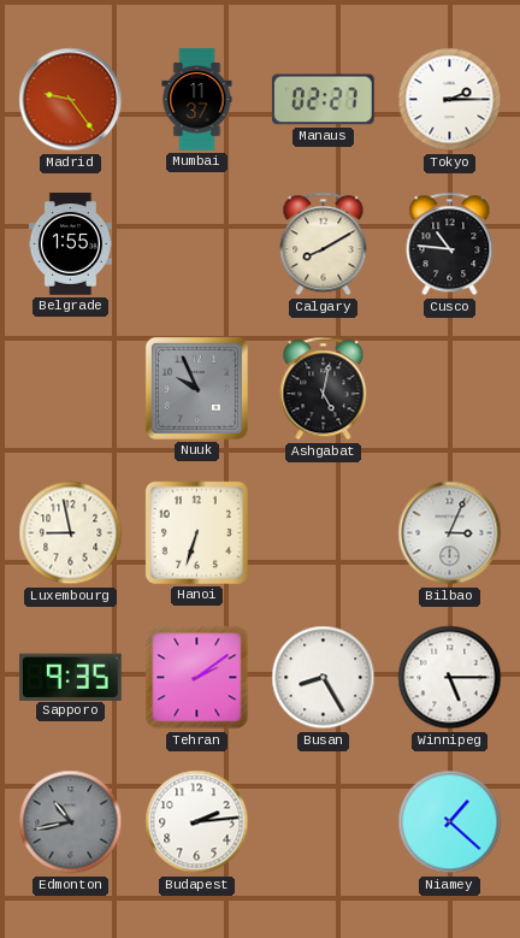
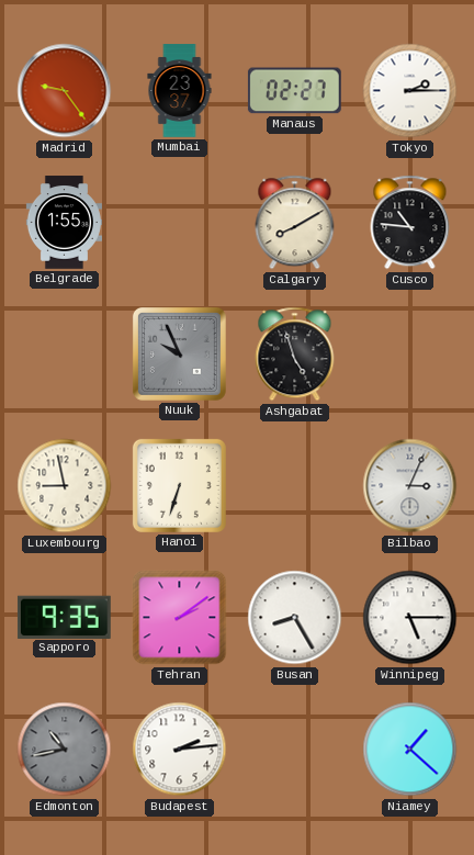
Mumbai: 11:37 -> 23:37 (180, 91)
Ashgabat: 5:02 -> 4:57 (295, 355)
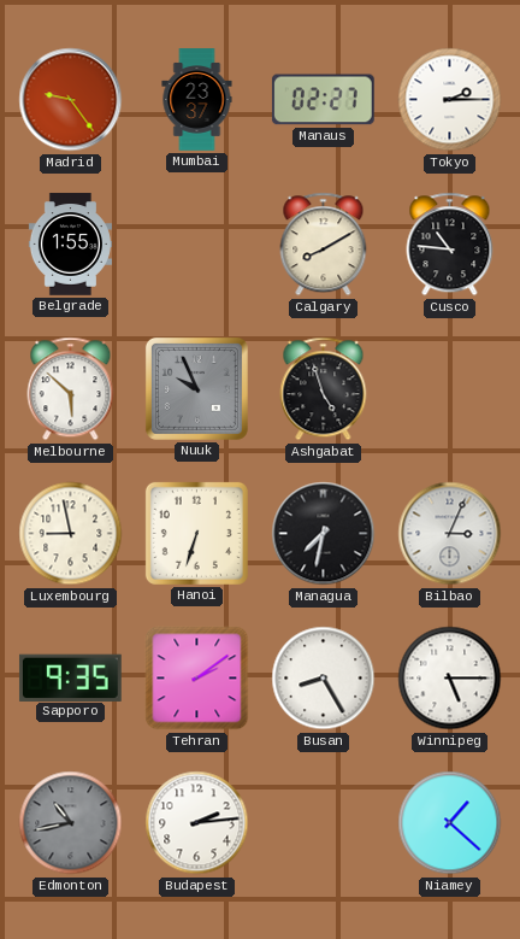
Melbourne: none -> 5:52 (71, 389)
Managua: none -> 7:32 (324, 534)
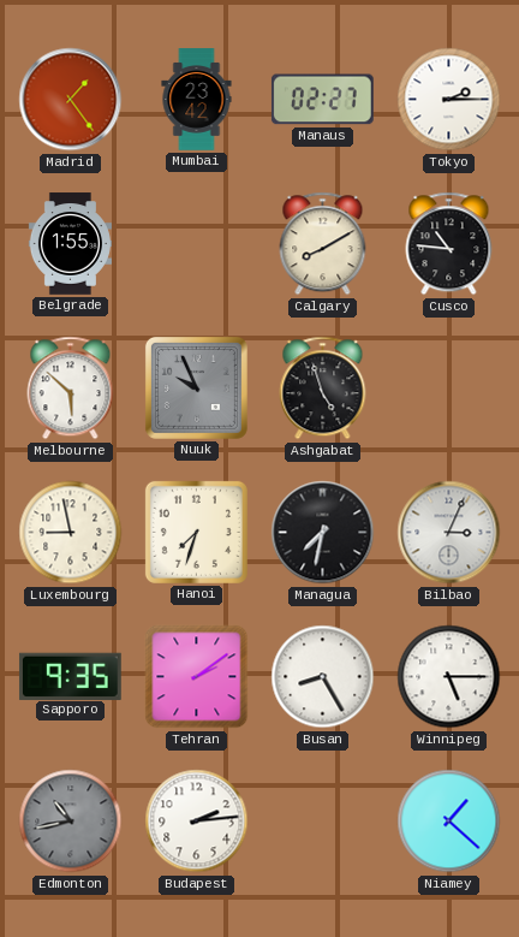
Madrid: 9:24 -> 1:24 (71, 100)
Mumbai: 23:37 -> 23:42 (197, 100)
Hanoi: 6:33 -> 7:33 (196, 532)
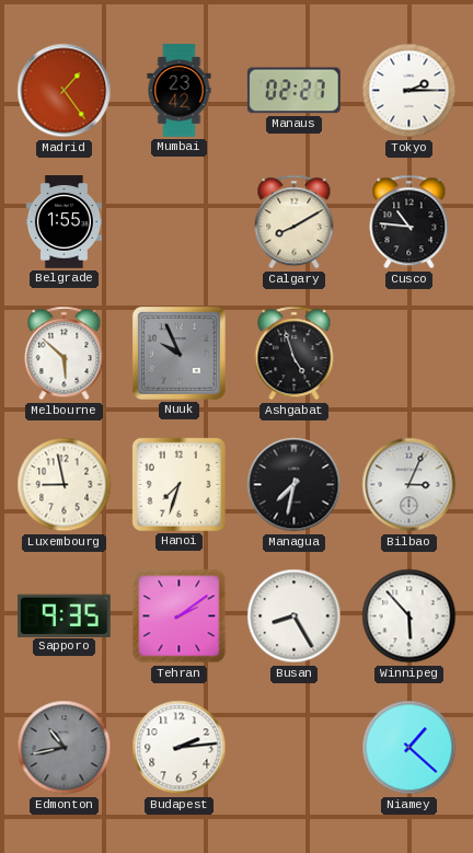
Winnipeg: 5:15 -> 5:53 (409, 616)
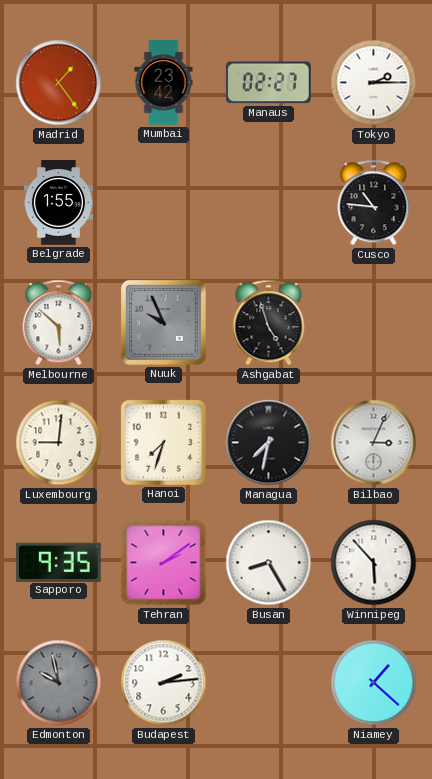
Calgary: 8:10 -> none (295, 222)
Luxembourg: 8:58 -> 9:01 (59, 443)
Edmonton: 10:43 -> 9:58 (59, 683)
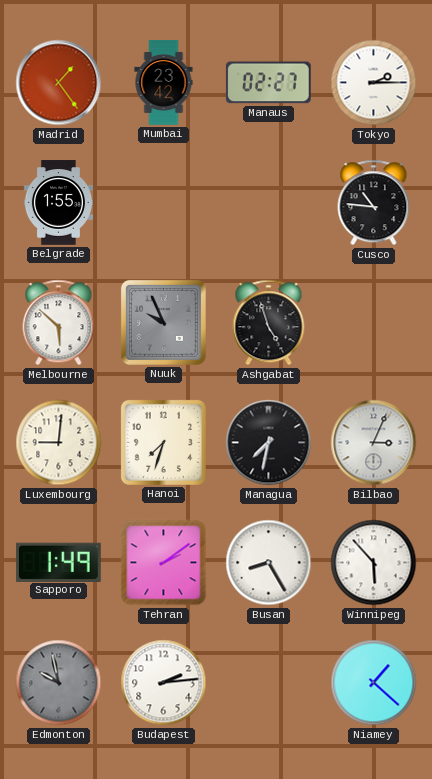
Sapporo: 9:35 -> 1:49 (58, 562)
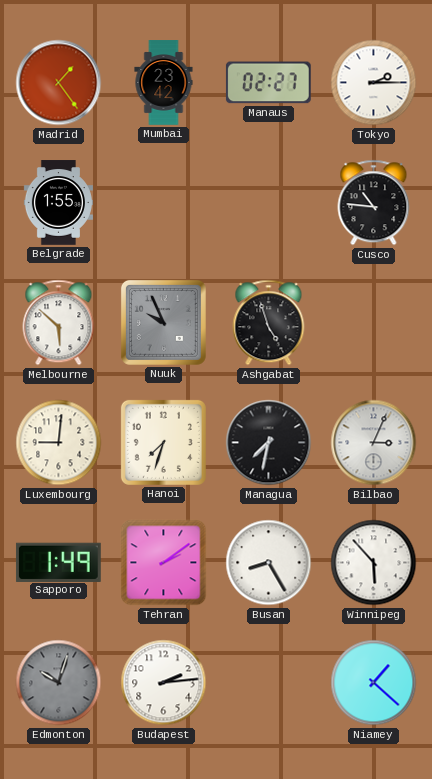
Edmonton: 9:58 -> 10:03 (59, 683)
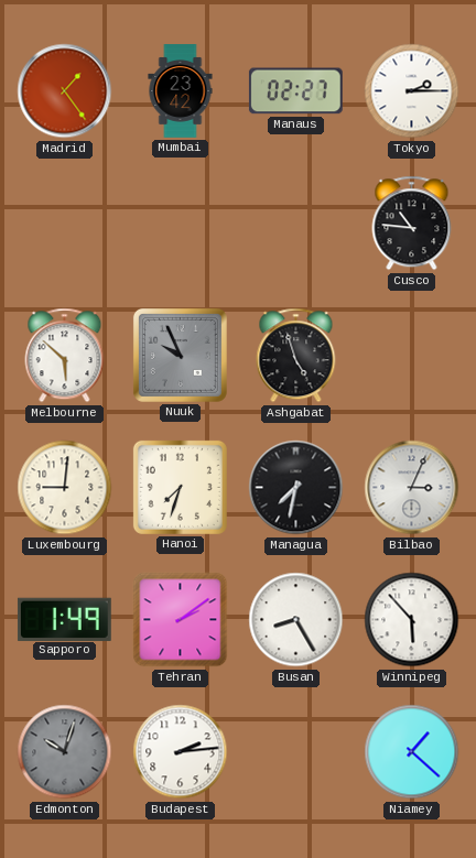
Belgrade: 1:55 -> none (58, 203)
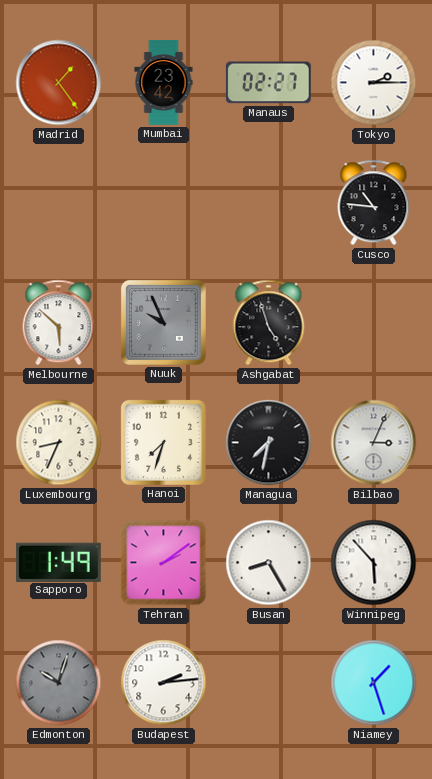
Luxembourg: 9:01 -> 8:34 (59, 443)
Niamey: 1:22 -> 1:27 (374, 683)
